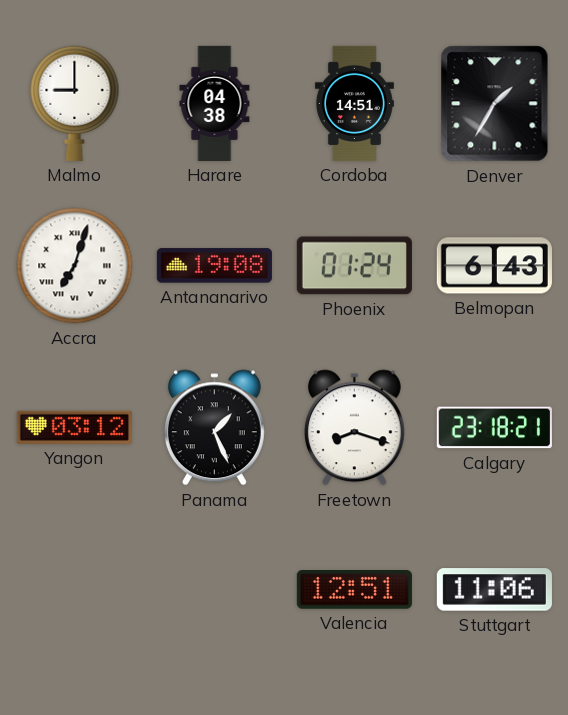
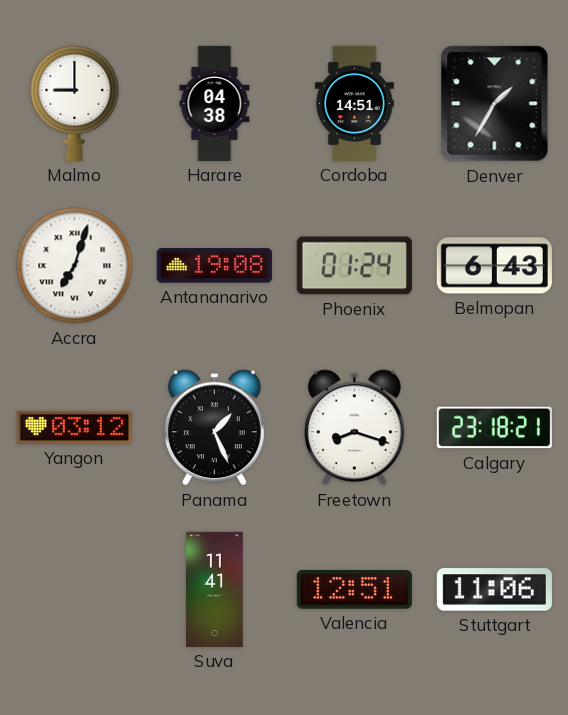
Suva: none -> 11:41 (215, 589)
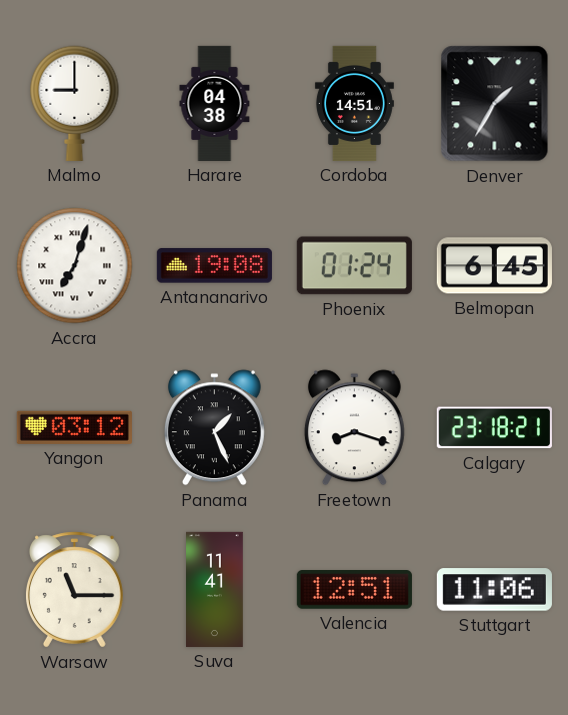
Belmopan: 6:43 -> 6:45 (494, 266)
Warsaw: none -> 11:15 (74, 590)
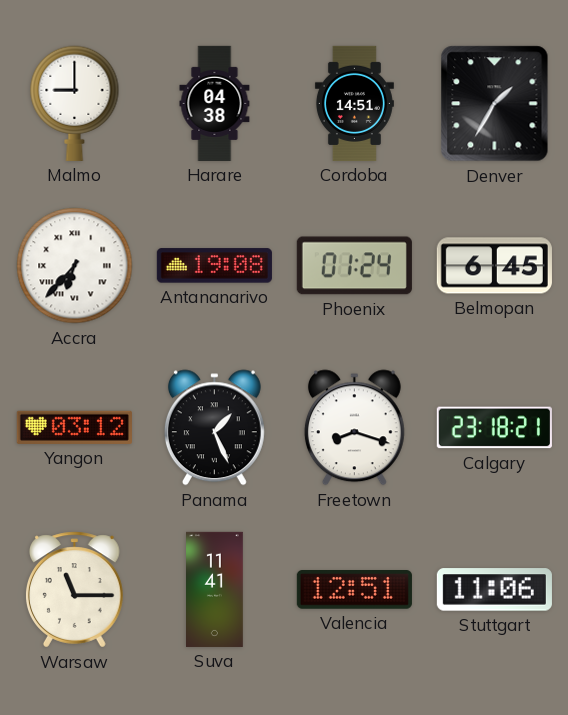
Accra: 7:03 -> 6:37 (75, 266)
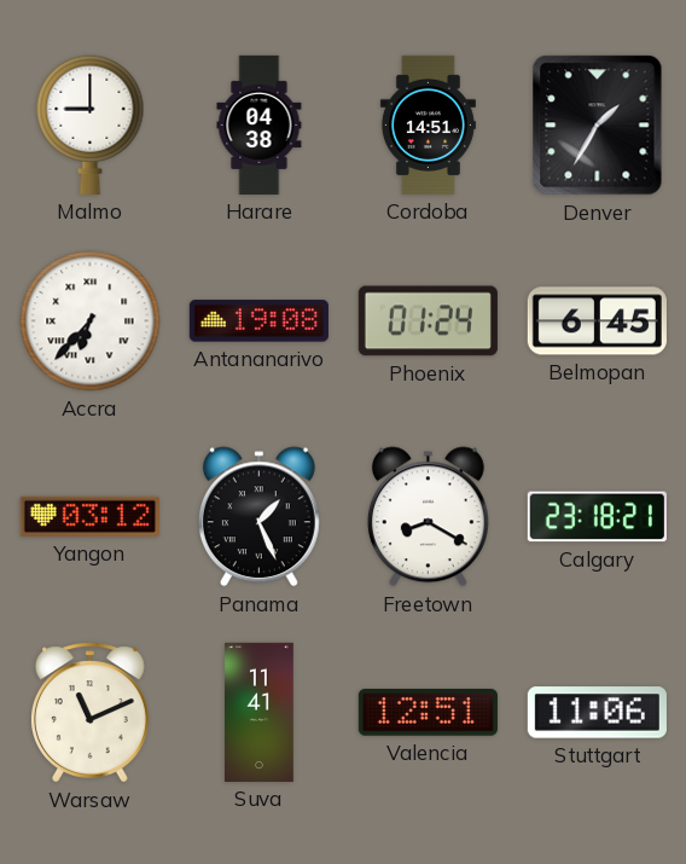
Freetown: 8:18 -> 8:20 (428, 517)
Warsaw: 11:15 -> 11:11 (89, 713)
